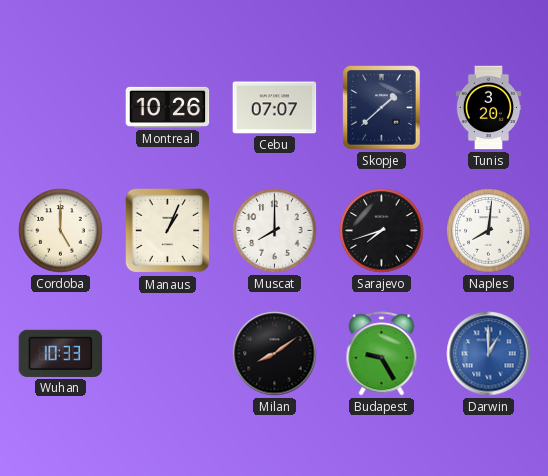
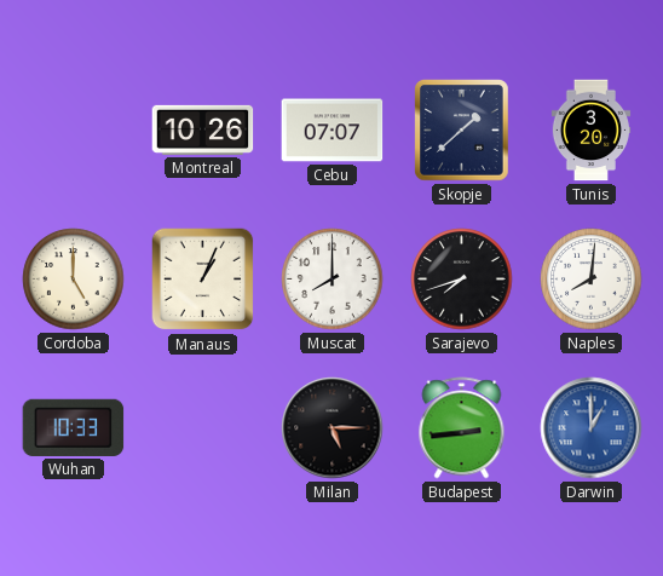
Milan: 8:09 -> 5:15 (333, 428)
Budapest: 9:25 -> 2:44 (462, 428)
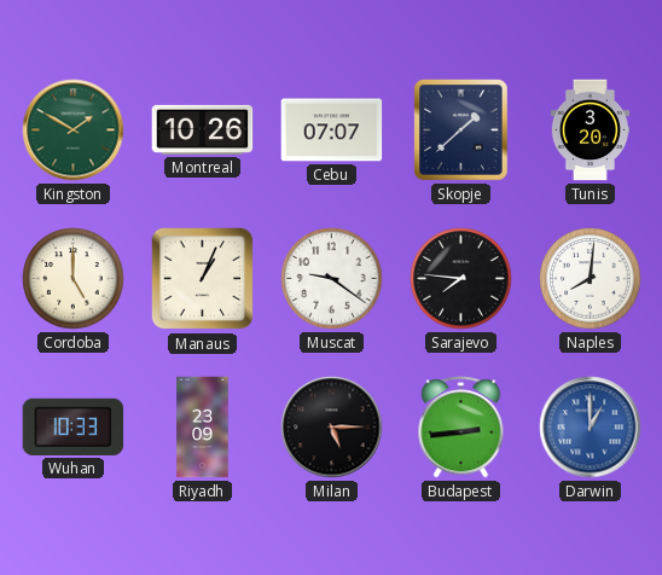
Kingston: none -> 1:50 (74, 130)
Muscat: 8:00 -> 9:21 (332, 279)
Sarajevo: 7:42 -> 7:46 (461, 279)
Riyadh: none -> 23:09 (203, 428)
